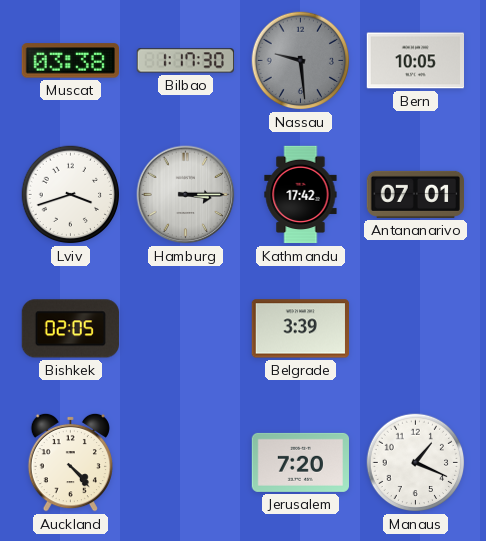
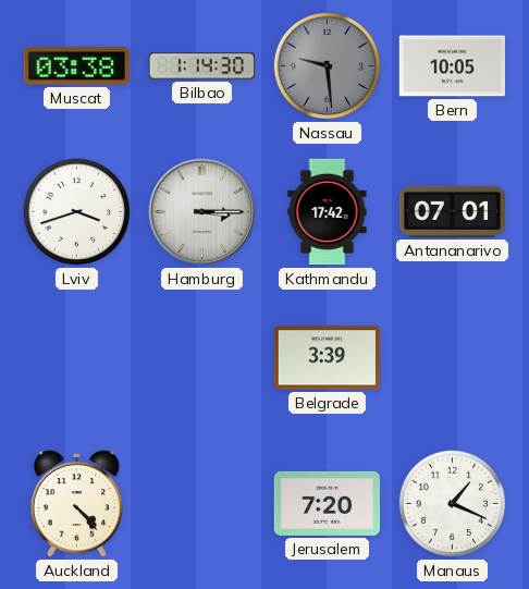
Bilbao: 1:17 -> 1:14 (201, 66)
Bishkek: 02:05 -> none (70, 329)
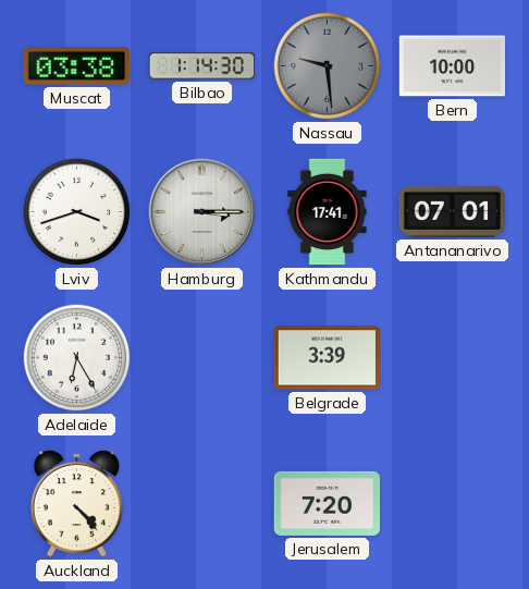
Bern: 10:05 -> 10:00 (452, 66)
Kathmandu: 17:42 -> 17:41 (328, 212)
Adelaide: none -> 6:25 (77, 358)
Manaus: 1:19 -> none (453, 504)
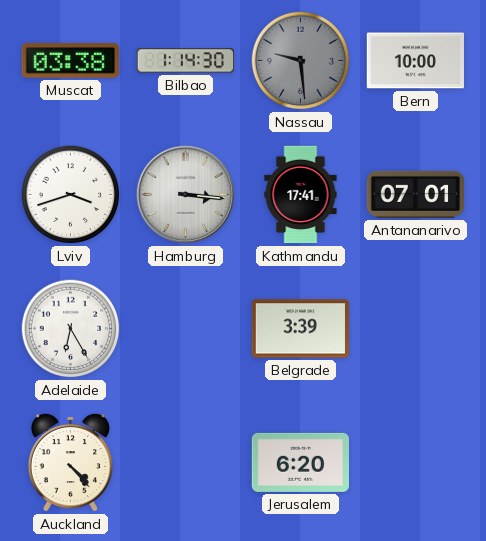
Hamburg: 3:15 -> 3:16 (186, 195)
Jerusalem: 7:20 -> 6:20 (300, 462)
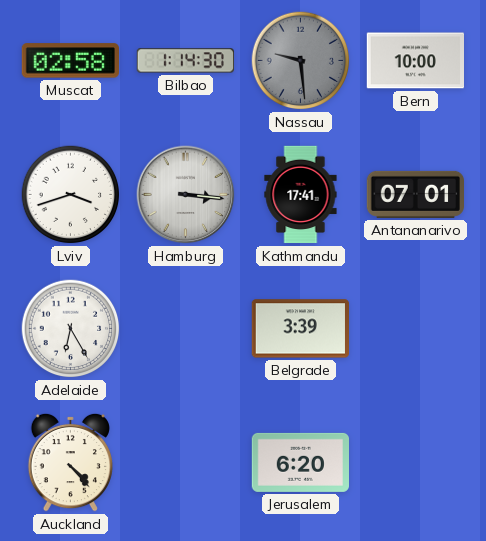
Muscat: 03:38 -> 02:58 (70, 61)
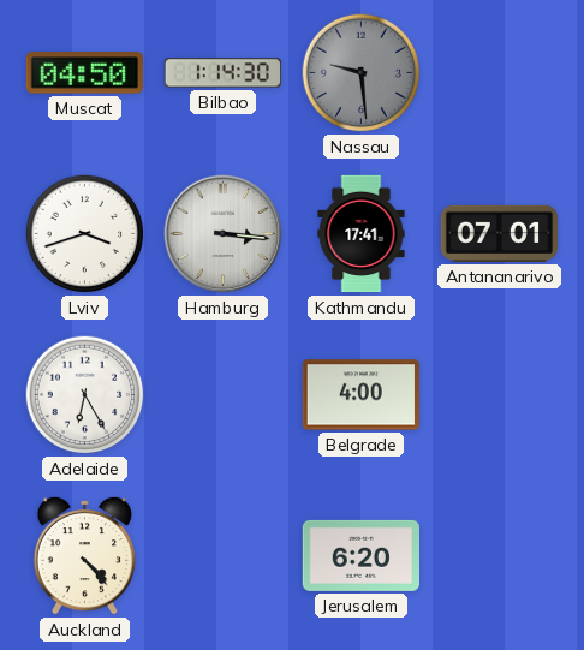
Muscat: 02:58 -> 04:50 (84, 73)
Bern: 10:00 -> none (415, 61)
Belgrade: 3:39 -> 4:00 (360, 395)
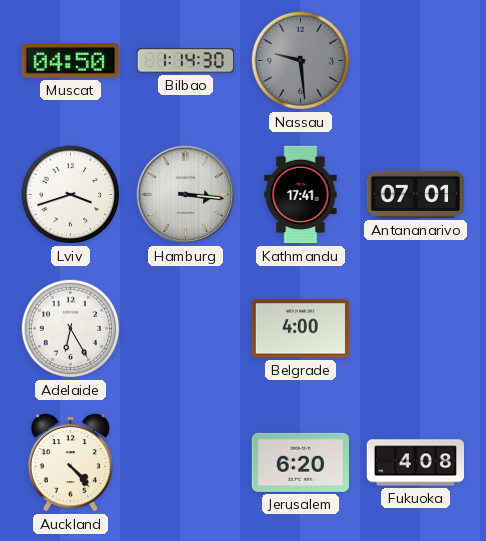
Fukuoka: none -> 4:08 (415, 463)
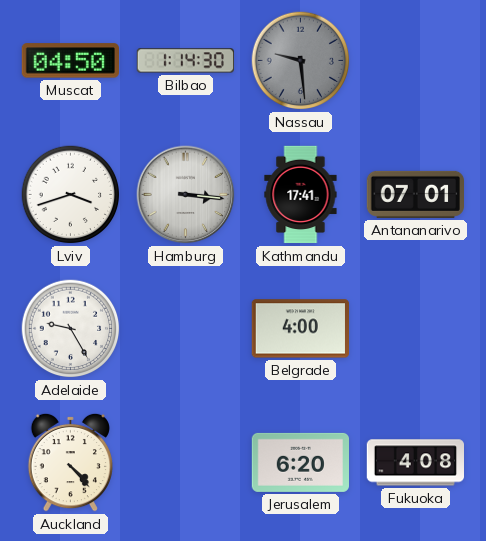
Adelaide: 6:25 -> 9:25 (71, 329)
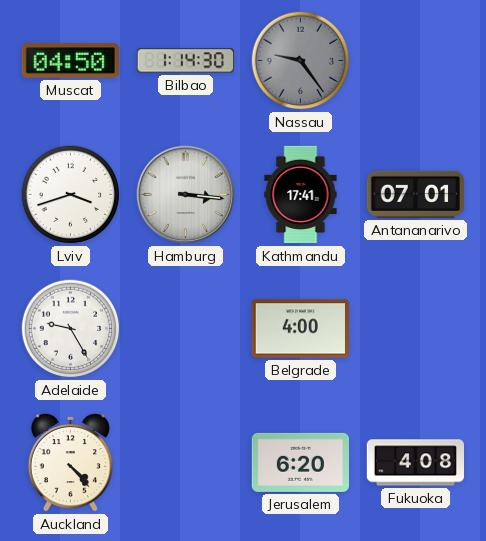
Nassau: 9:29 -> 9:24 (301, 61)
